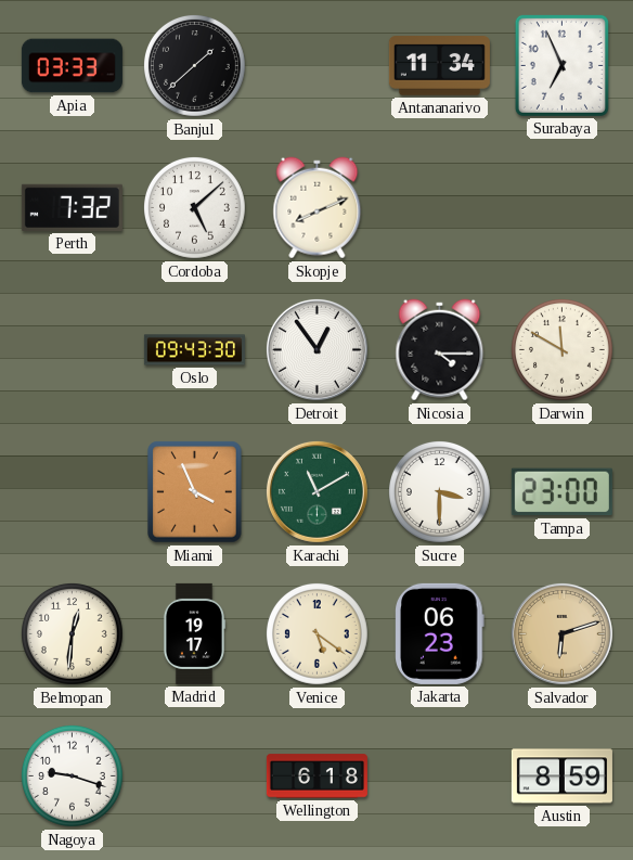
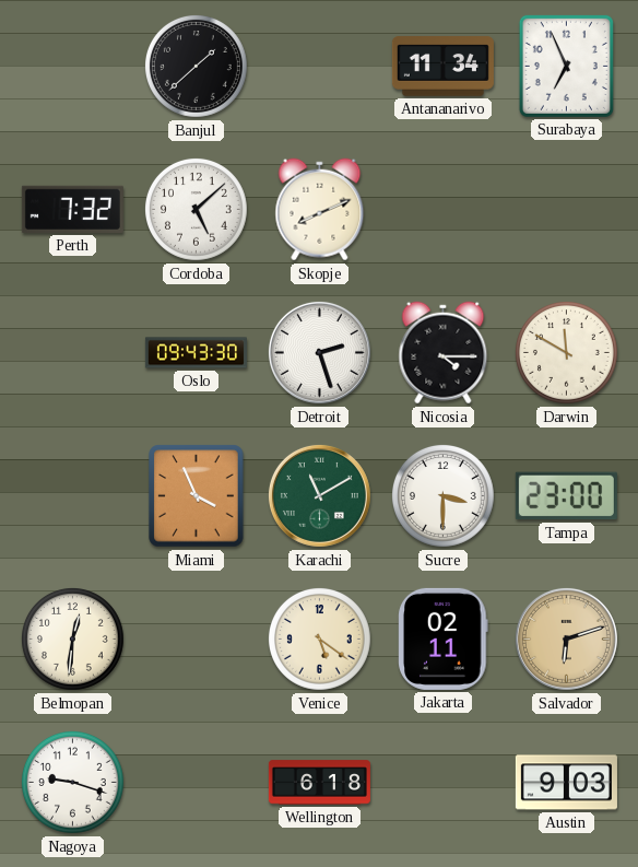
Apia: 03:33 -> none (72, 66)
Detroit: 12:54 -> 2:27 (319, 352)
Madrid: 19:17 -> none (193, 633)
Jakarta: 06:23 -> 02:11 (444, 638)
Austin: 8:59 -> 9:03 (566, 783)
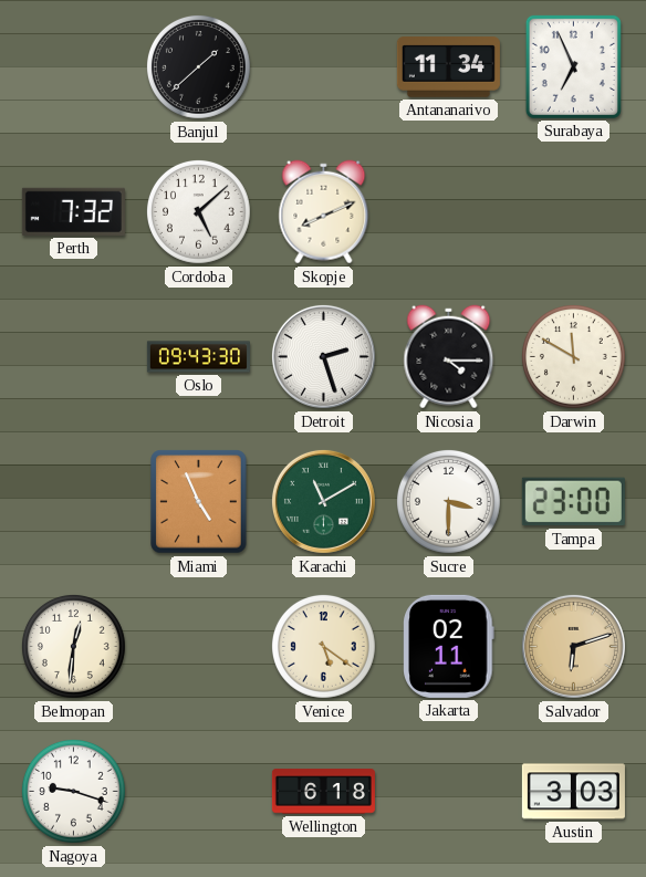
Miami: 3:56 -> 4:56 (199, 502)
Austin: 9:03 -> 3:03 (573, 792)
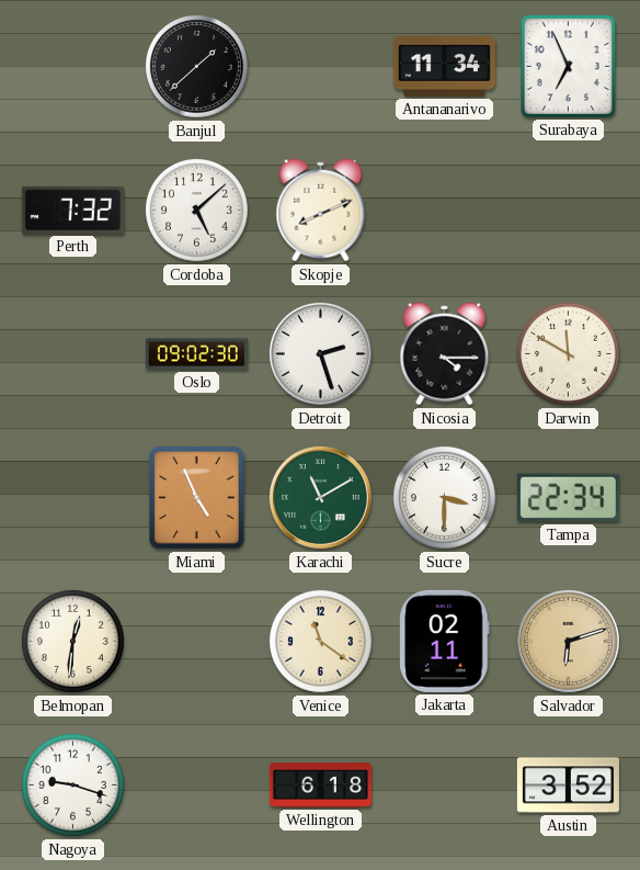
Oslo: 09:43 -> 09:02 (196, 354)
Tampa: 23:00 -> 22:34 (568, 498)
Venice: 5:21 -> 11:21 (320, 641)
Austin: 3:03 -> 3:52 (568, 786)
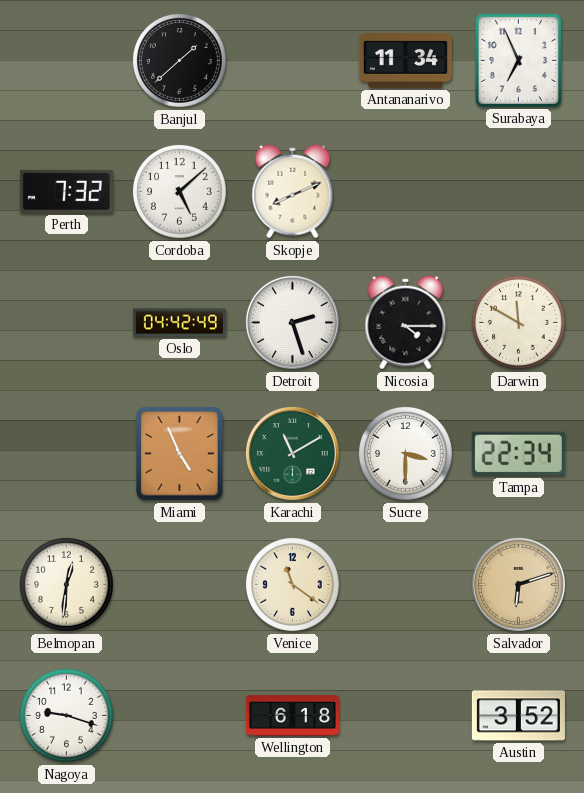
Oslo: 09:02 -> 04:42 (179, 323)
Jakarta: 02:11 -> none (445, 641)
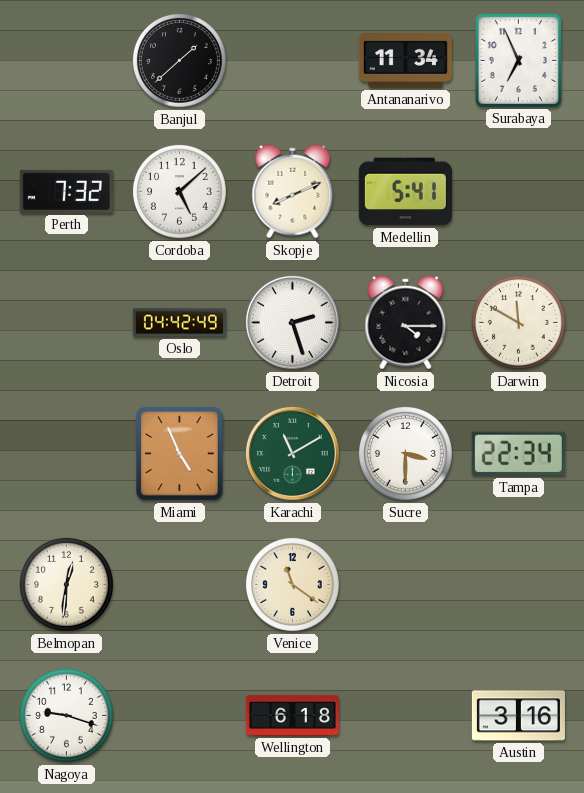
Medellin: none -> 5:41 (405, 192)
Salvador: 6:12 -> none (518, 584)
Austin: 3:52 -> 3:16 (518, 716)
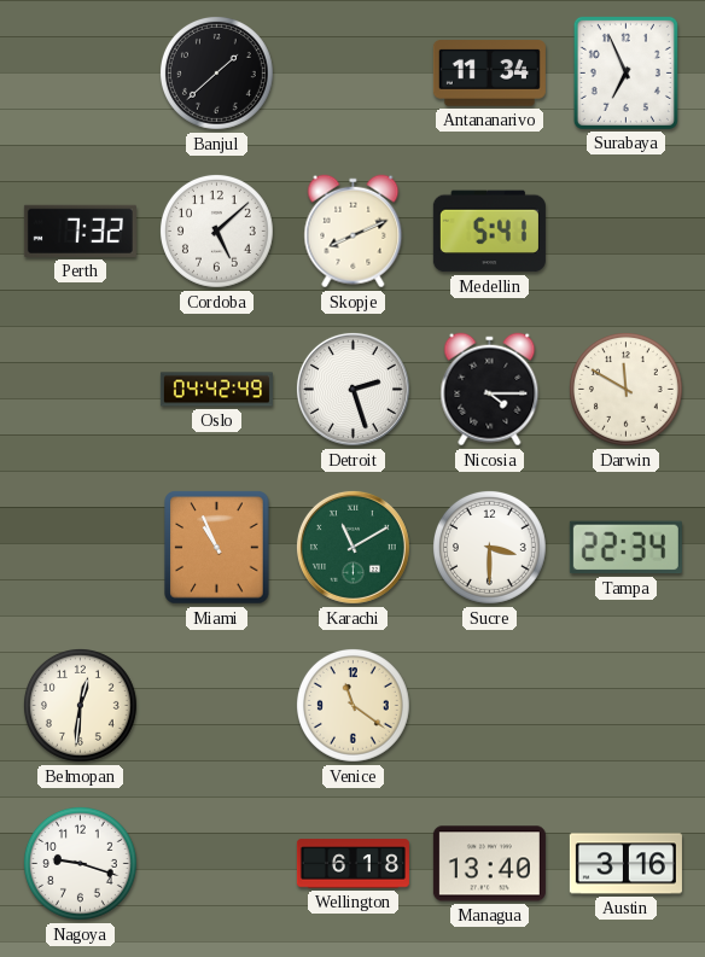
Miami: 4:56 -> 10:56 (217, 548)
Managua: none -> 13:40 (489, 864)
